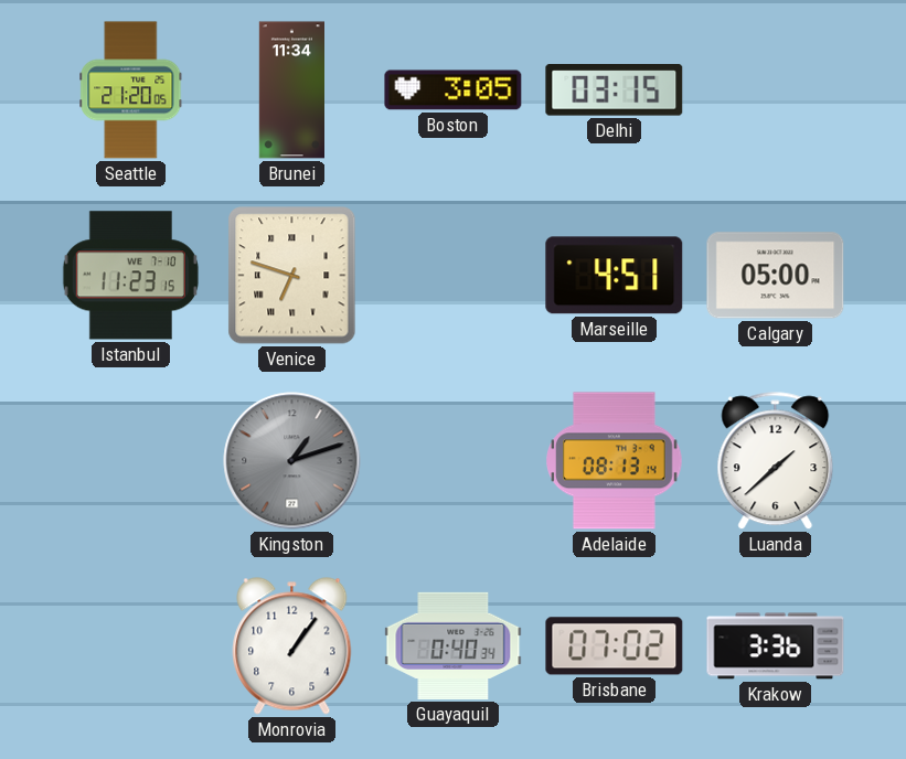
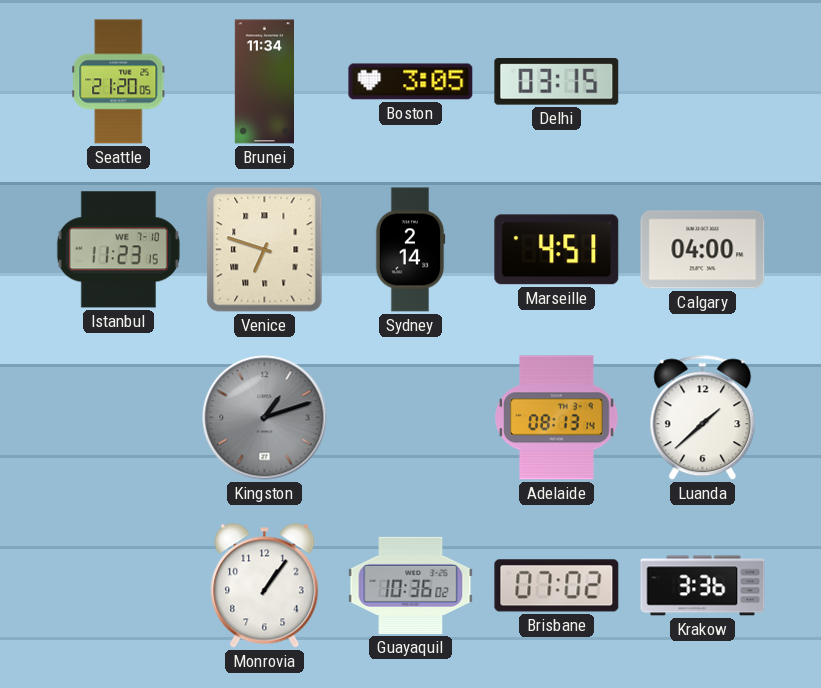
Sydney: none -> 2:14 (410, 250)
Calgary: 05:00 -> 04:00 (703, 250)
Guayaquil: 0:40 -> 10:36 (411, 585)
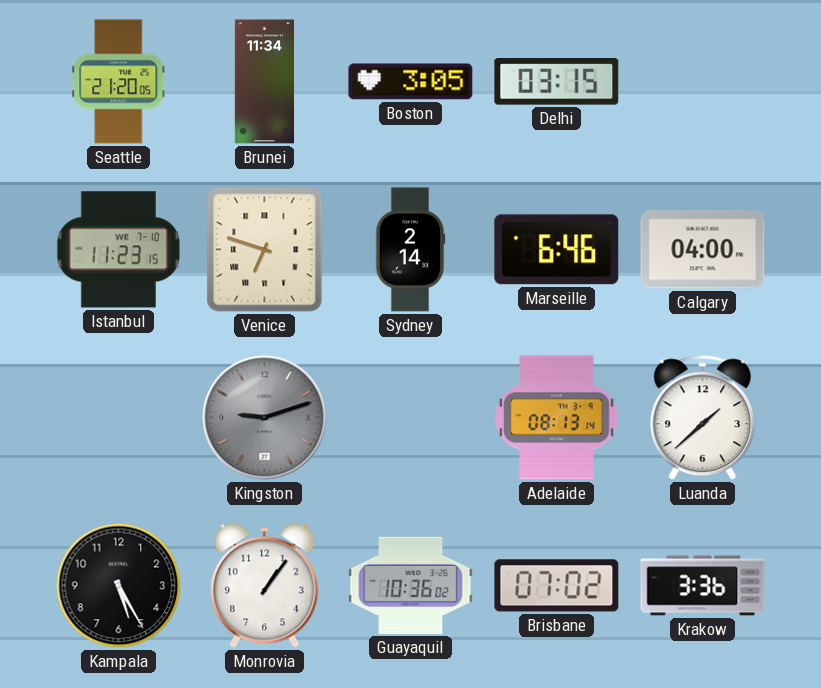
Marseille: 4:51 -> 6:46 (557, 250)
Kingston: 1:12 -> 9:12 (265, 418)
Kampala: none -> 5:25 (119, 586)
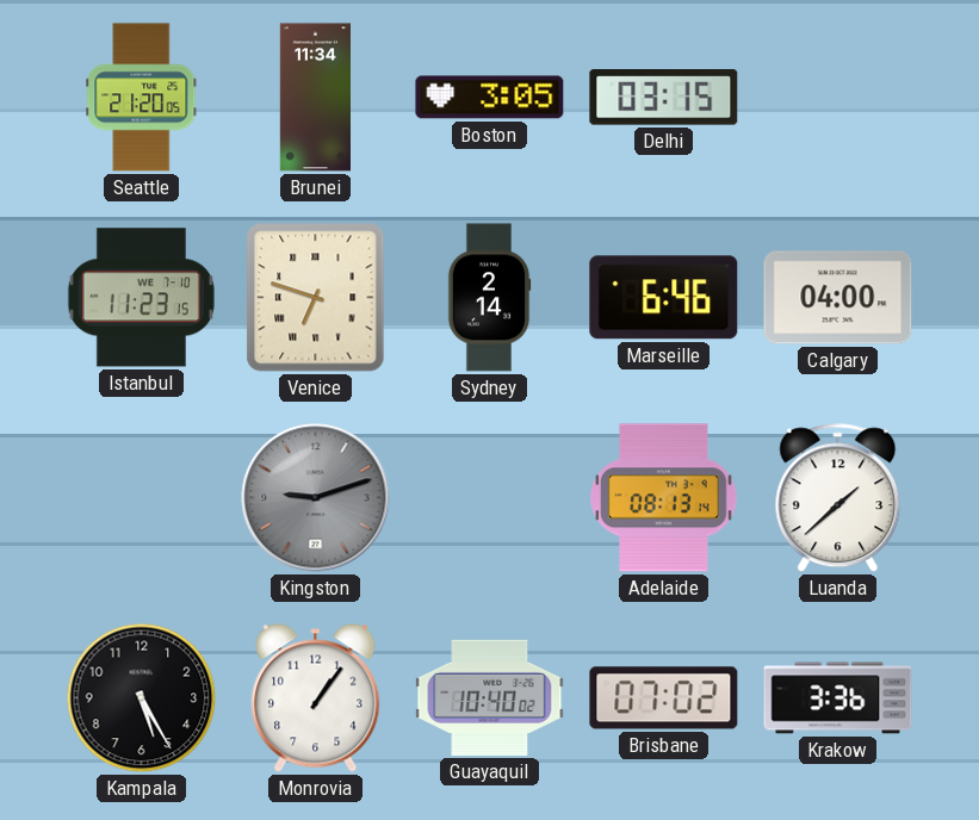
Guayaquil: 10:36 -> 10:40 (490, 697)
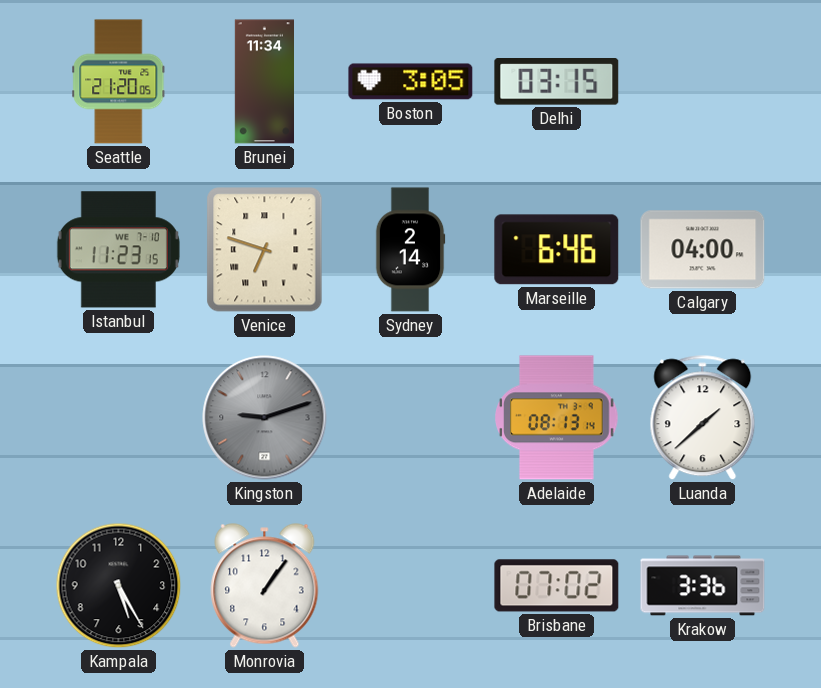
Guayaquil: 10:40 -> none (490, 697)
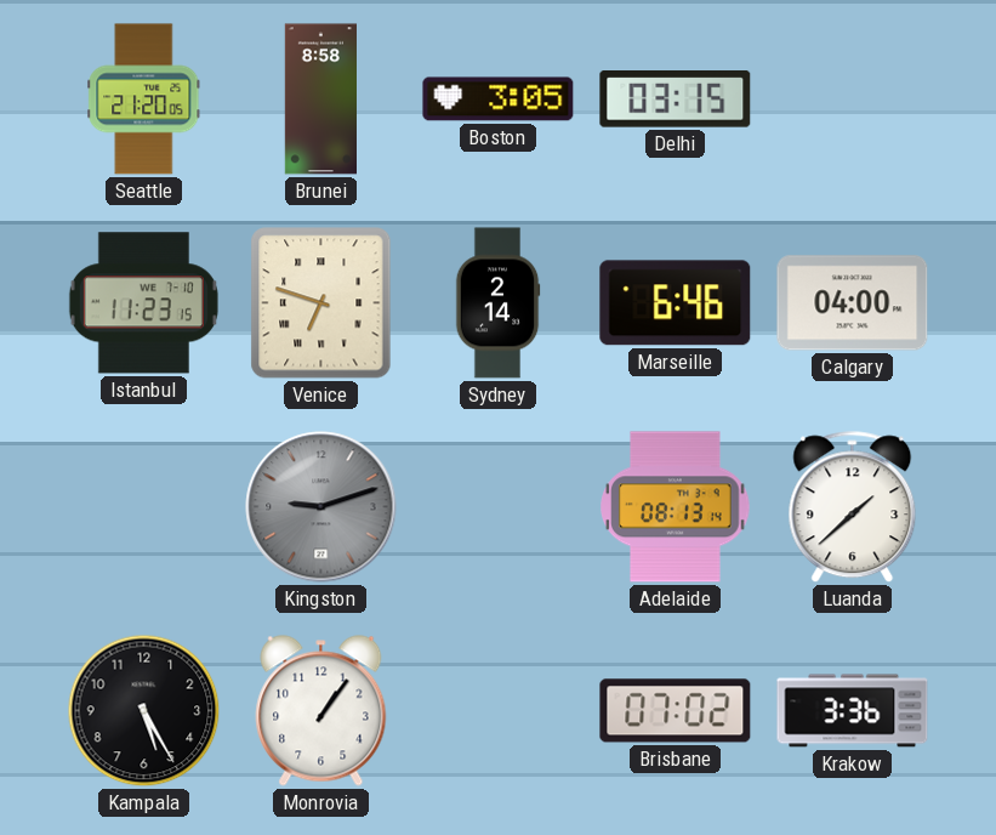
Brunei: 11:34 -> 8:58 (320, 100)
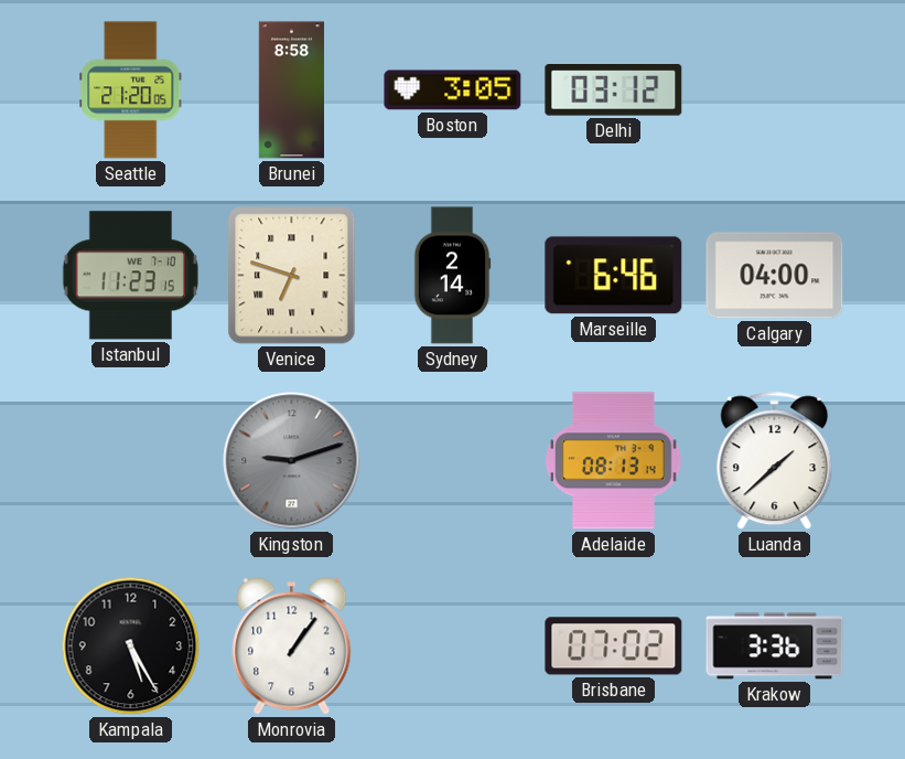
Delhi: 03:15 -> 03:12 (614, 90)
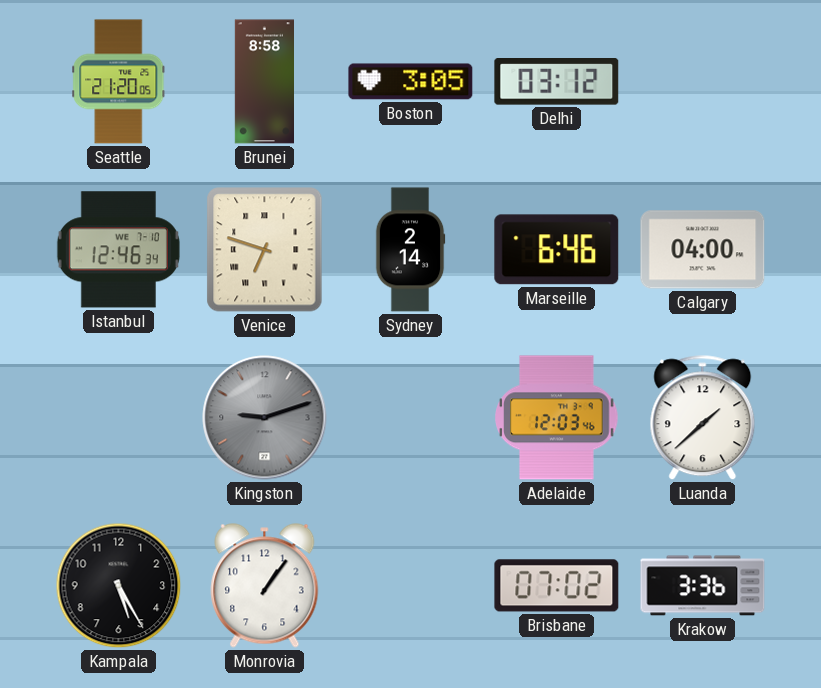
Istanbul: 11:23 -> 12:46 (118, 250)
Adelaide: 08:13 -> 12:03 (557, 418)
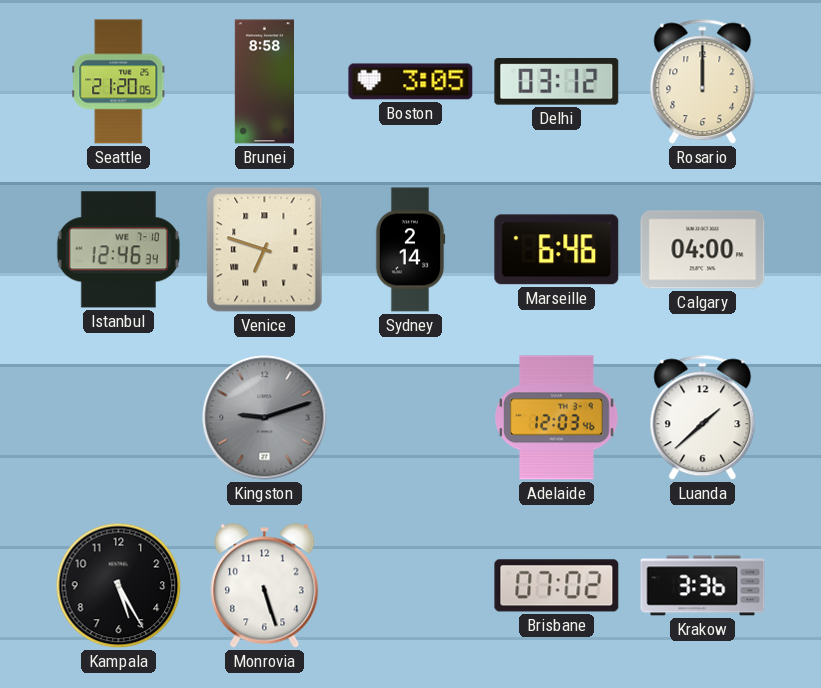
Rosario: none -> 12:00 (703, 82)
Monrovia: 1:06 -> 5:27 (265, 586)
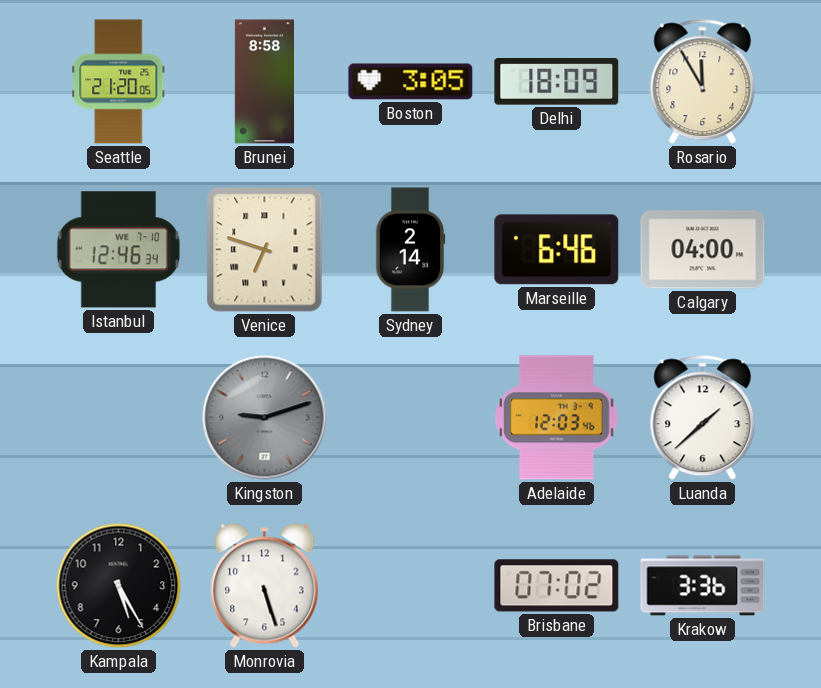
Delhi: 03:12 -> 18:09 (557, 82)
Rosario: 12:00 -> 11:55 (703, 82)
